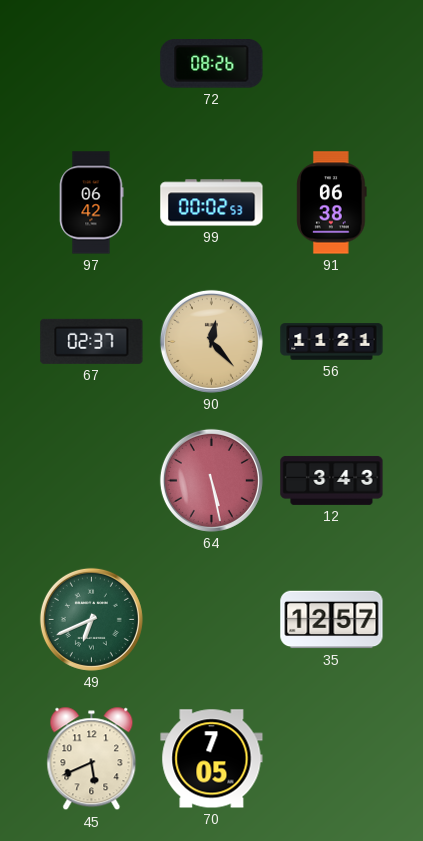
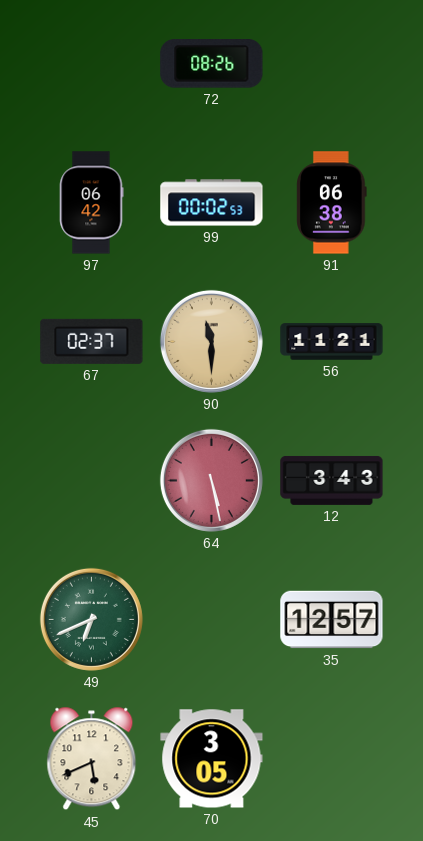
90: 12:23 -> 11:30 (211, 341)
70: 7:05 -> 3:05 (212, 759)
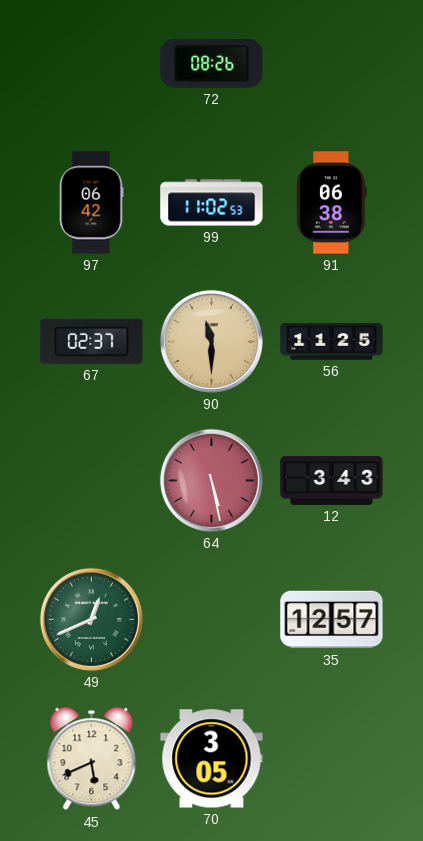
99: 00:02 -> 11:02 (212, 203)
56: 11:21 -> 11:25 (332, 342)
49: 6:41 -> 12:41 (91, 619)
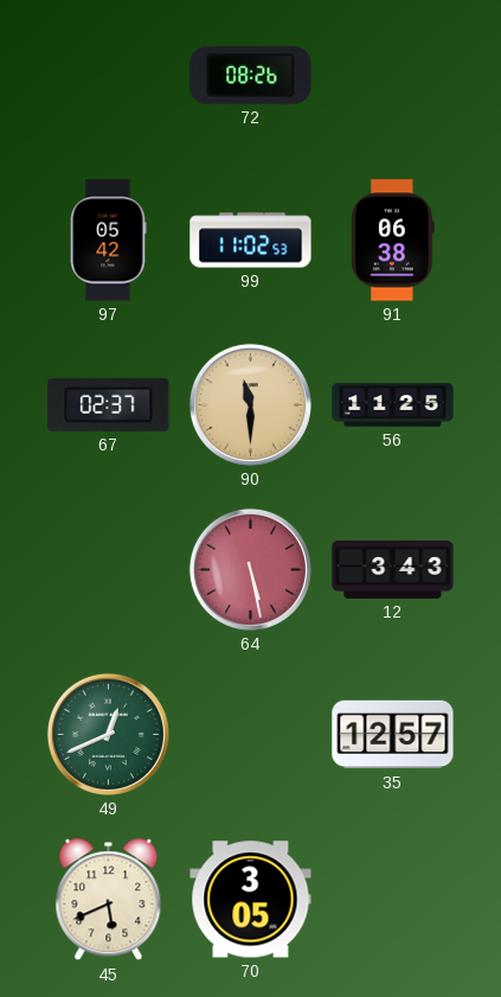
97: 06:42 -> 05:42 (108, 241)
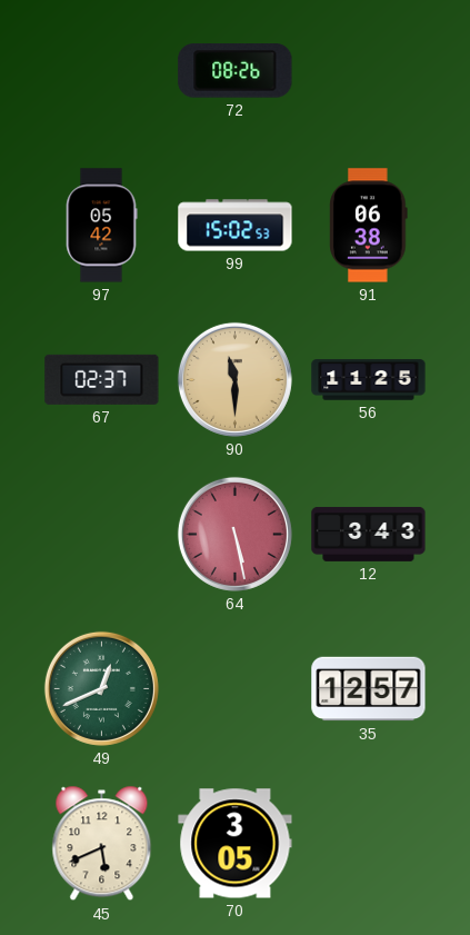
99: 11:02 -> 15:02 (236, 226)
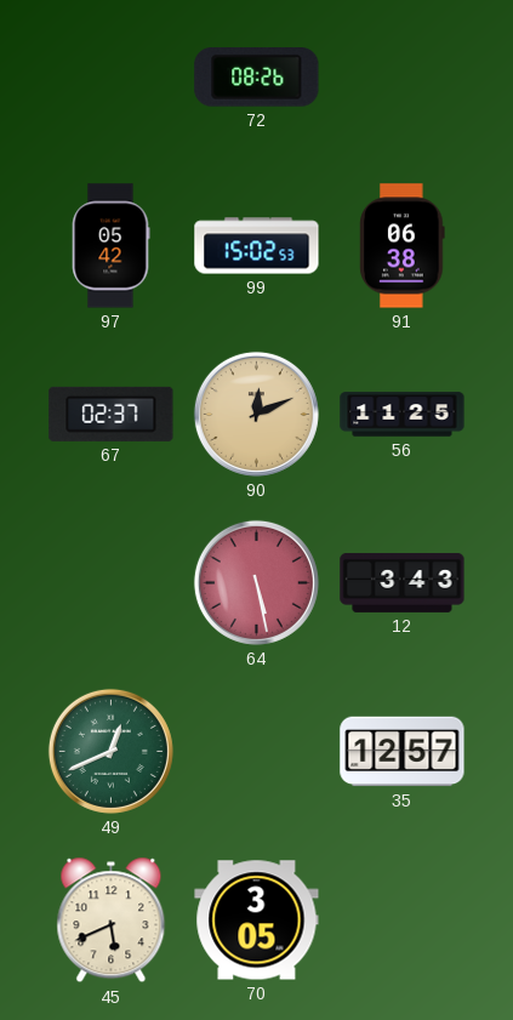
90: 11:30 -> 12:11 (256, 414)
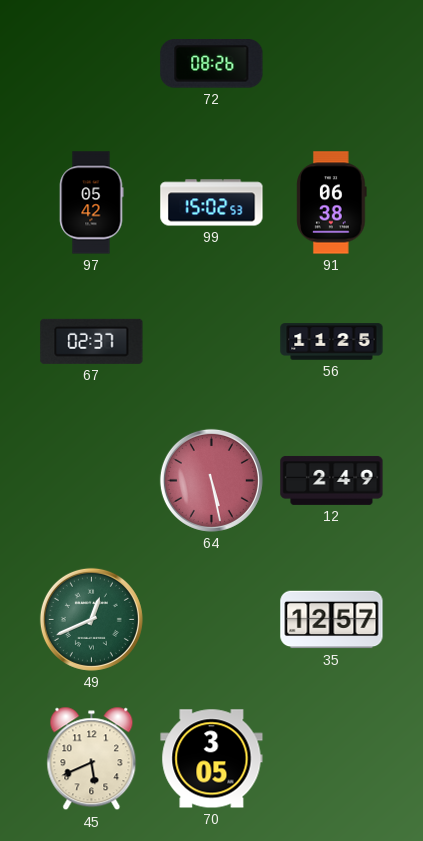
90: 12:11 -> none (256, 414)
12: 3:43 -> 2:49 (332, 480)
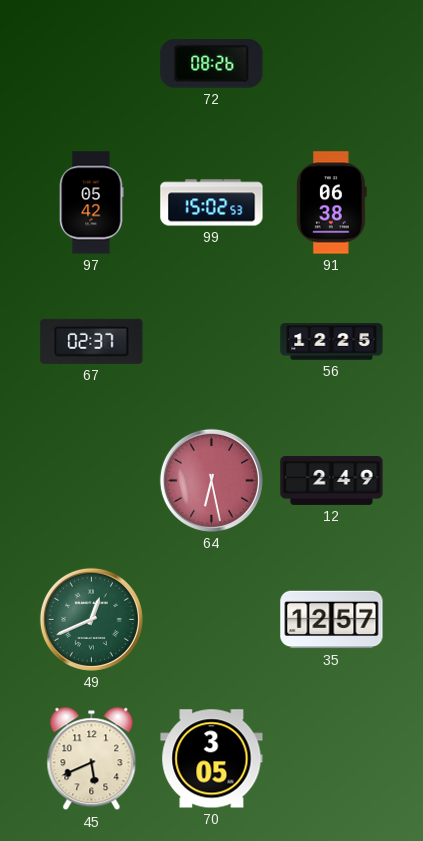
56: 11:25 -> 12:25 (332, 342)
64: 5:28 -> 6:28 (211, 480)
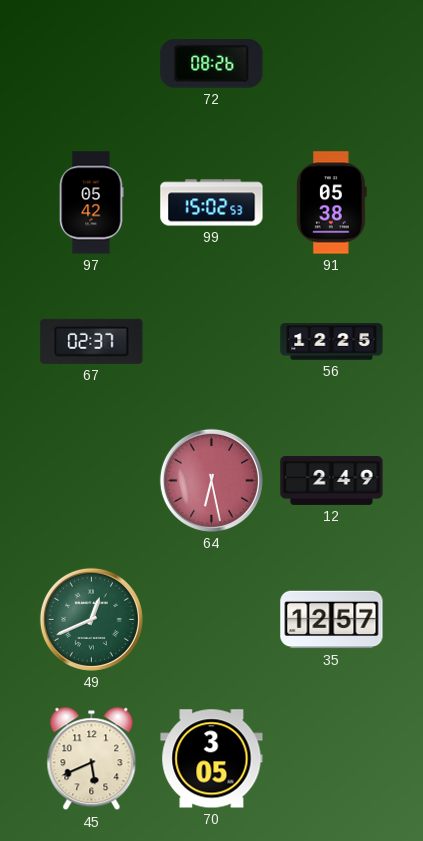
91: 06:38 -> 05:38 (332, 203)
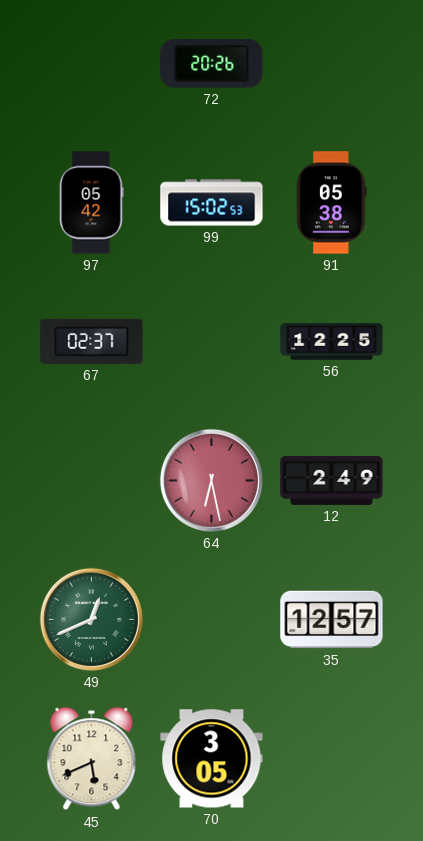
72: 08:26 -> 20:26 (212, 64)
